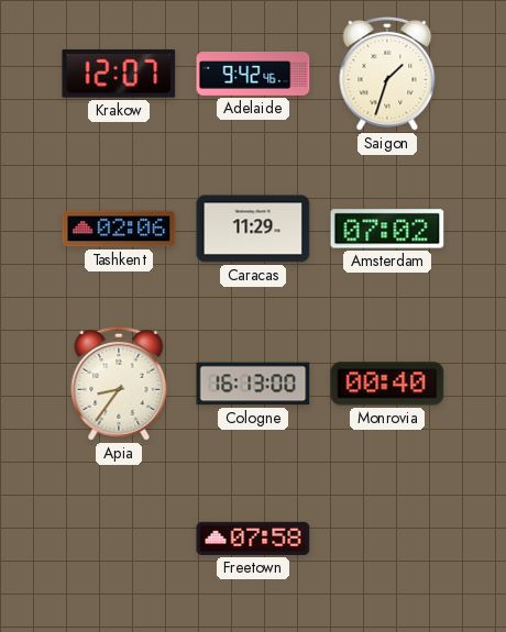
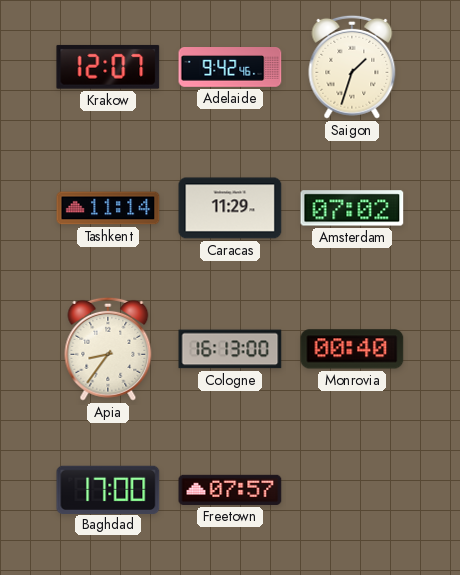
Tashkent: 02:06 -> 11:14 (108, 208)
Baghdad: none -> 17:00 (108, 489)
Freetown: 07:58 -> 07:57 (230, 490)
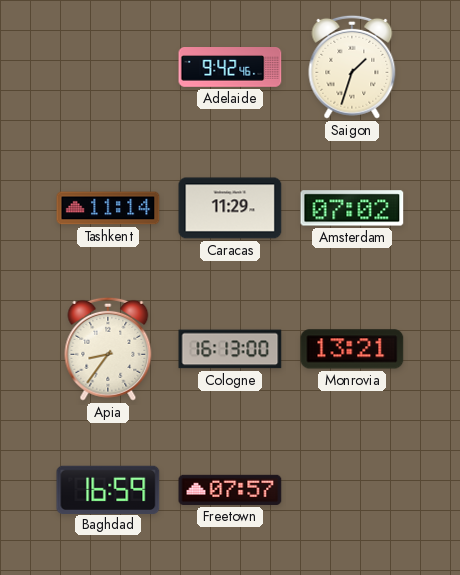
Krakow: 12:07 -> none (108, 67)
Monrovia: 00:40 -> 13:21 (352, 349)
Baghdad: 17:00 -> 16:59 (108, 489)
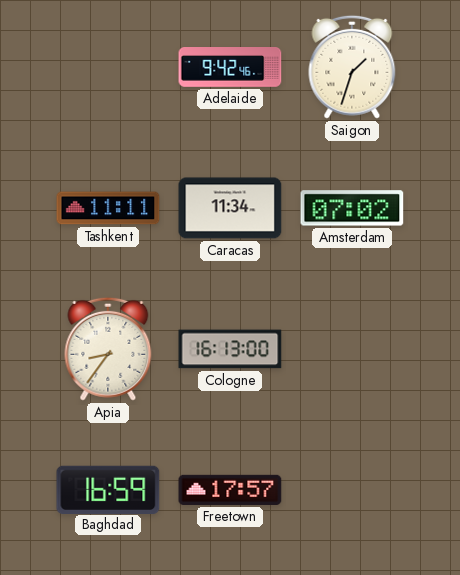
Tashkent: 11:14 -> 11:11 (108, 208)
Caracas: 11:29 -> 11:34 (230, 208)
Monrovia: 13:21 -> none (352, 349)
Freetown: 07:57 -> 17:57 (230, 490)
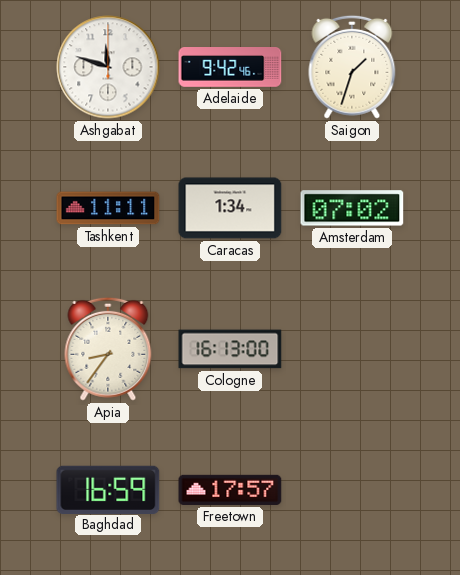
Ashgabat: none -> 11:48 (108, 67)
Caracas: 11:34 -> 1:34 (230, 208)
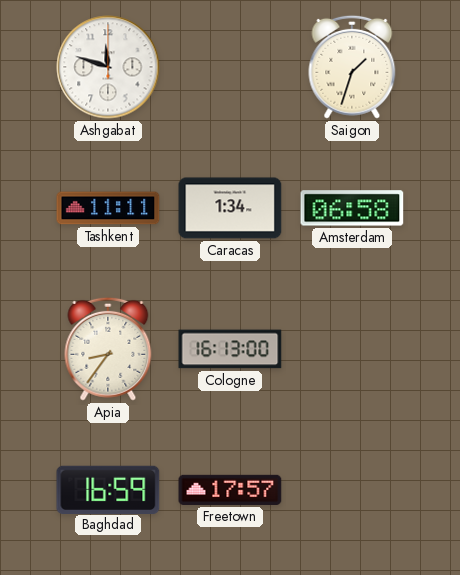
Adelaide: 9:42 -> none (230, 68)
Amsterdam: 07:02 -> 06:58 (352, 208)
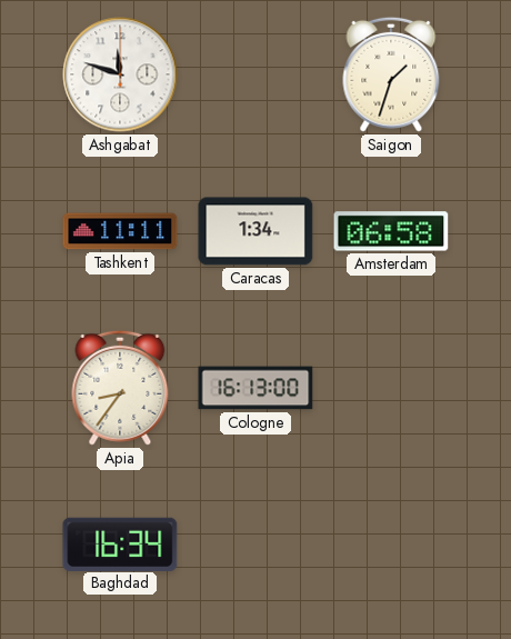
Baghdad: 16:59 -> 16:34 (120, 543)
Freetown: 17:57 -> none (230, 490)
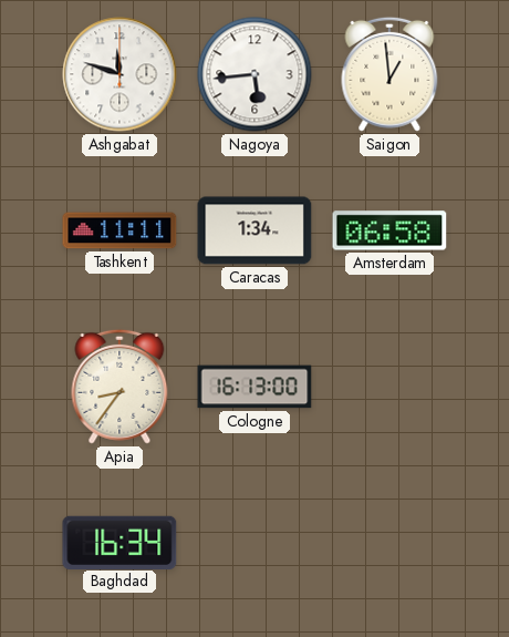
Nagoya: none -> 5:44 (254, 74)
Saigon: 1:33 -> 12:59 (389, 74)
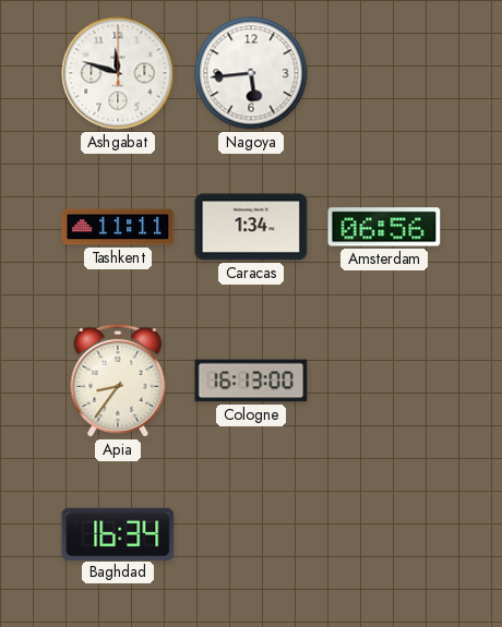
Saigon: 12:59 -> none (389, 74)
Amsterdam: 06:58 -> 06:56 (384, 227)
